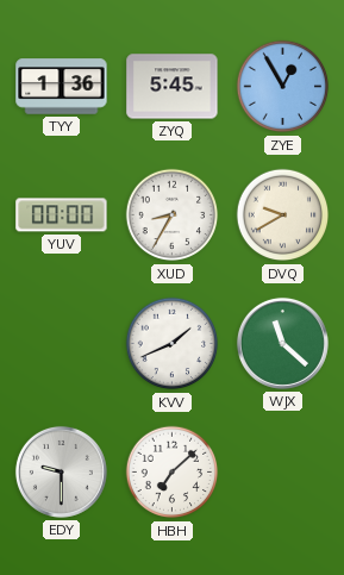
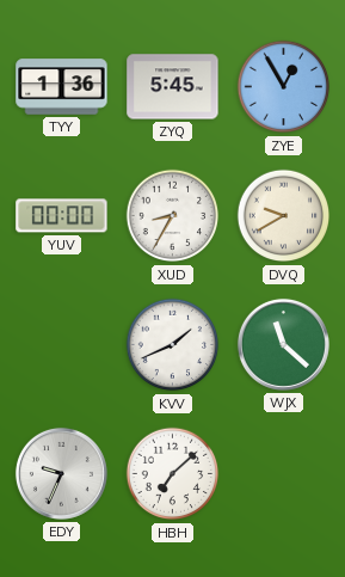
EDY: 9:30 -> 9:34 (61, 473)
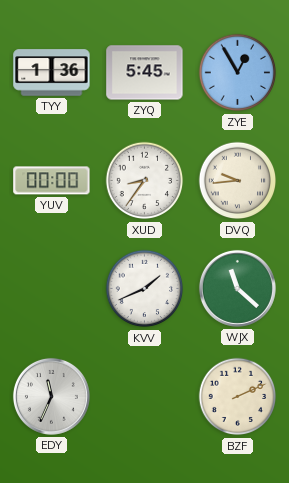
XUD: 8:35 -> 8:36 (145, 181)
DVQ: 9:40 -> 9:44 (238, 181)
EDY: 9:34 -> 11:34 (51, 396)
HBH: 7:08 -> none (173, 474)
BZF: none -> 2:11 (238, 397)
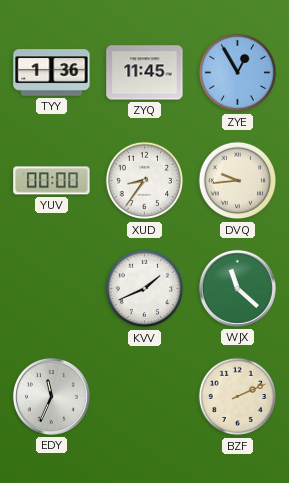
ZYQ: 5:45 -> 11:45 (145, 73)
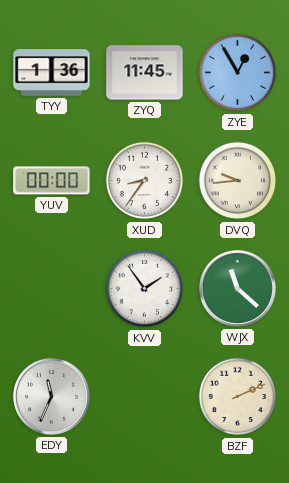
KVV: 1:41 -> 1:54 (145, 289)
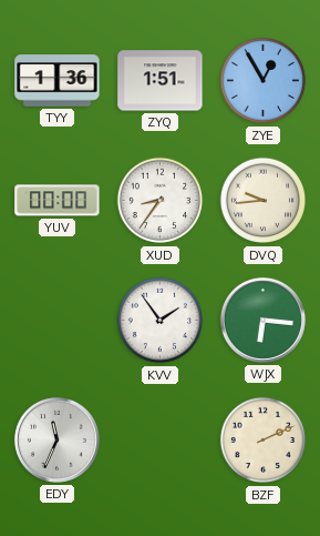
ZYQ: 11:45 -> 1:51 (161, 81)
WJX: 11:22 -> 6:16 (262, 320)
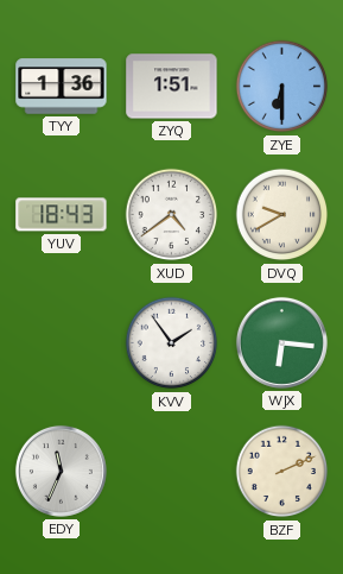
ZYE: 12:55 -> 6:30 (282, 87)
YUV: 00:00 -> 18:43 (62, 215)
XUD: 8:36 -> 4:39 (172, 215)
DVQ: 9:44 -> 9:40 (282, 215)
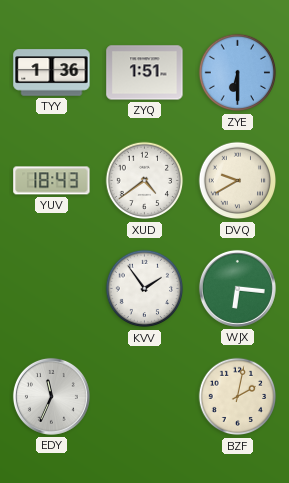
BZF: 2:11 -> 2:02 (238, 397)
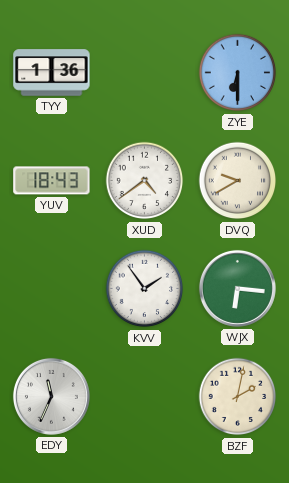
ZYQ: 1:51 -> none (145, 73)
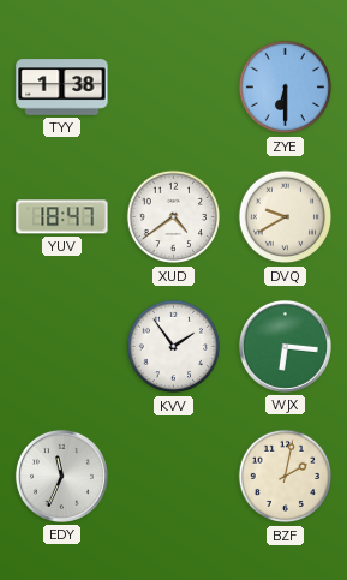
TYY: 1:36 -> 1:38 (62, 88)
YUV: 18:43 -> 18:47 (62, 217)
